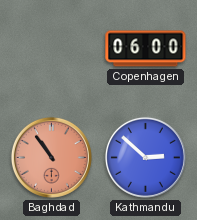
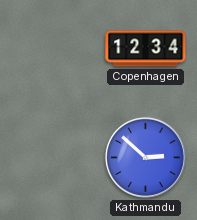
Copenhagen: 06:00 -> 12:34 (146, 49)
Baghdad: 10:54 -> none (51, 157)
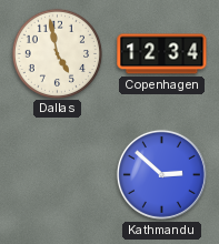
Dallas: none -> 4:58 (57, 53)
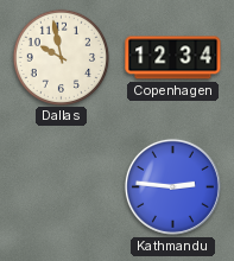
Dallas: 4:58 -> 9:58 (61, 57)
Kathmandu: 2:52 -> 2:46 (172, 186)
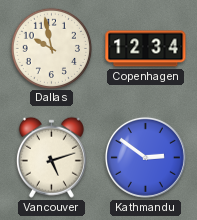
Vancouver: none -> 5:12 (51, 157)
Kathmandu: 2:46 -> 2:51 (145, 157)
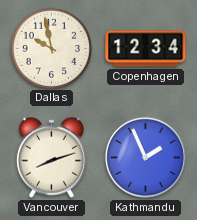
Vancouver: 5:12 -> 8:12 (51, 157)
Kathmandu: 2:51 -> 1:56 (145, 157)
